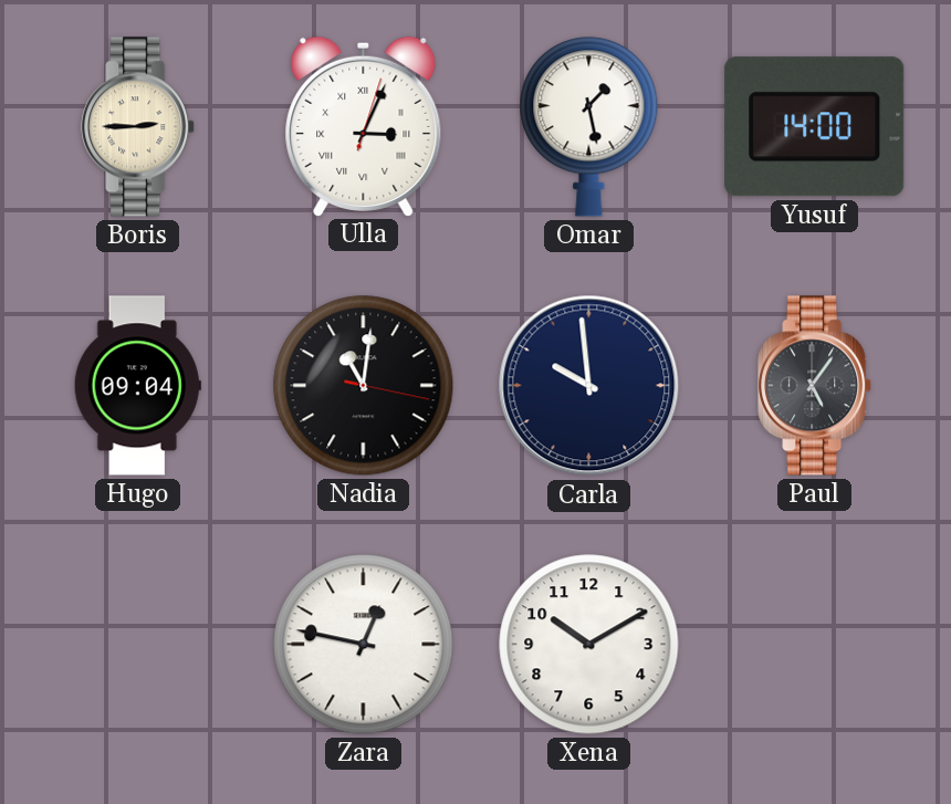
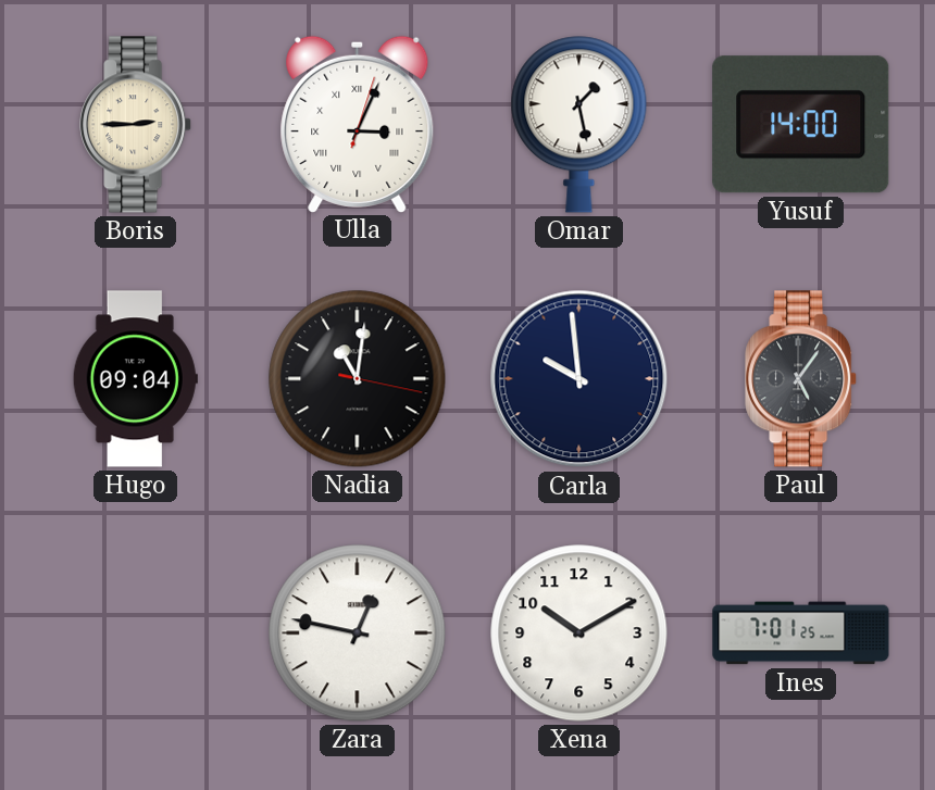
Ines: none -> 7:01 (801, 634)
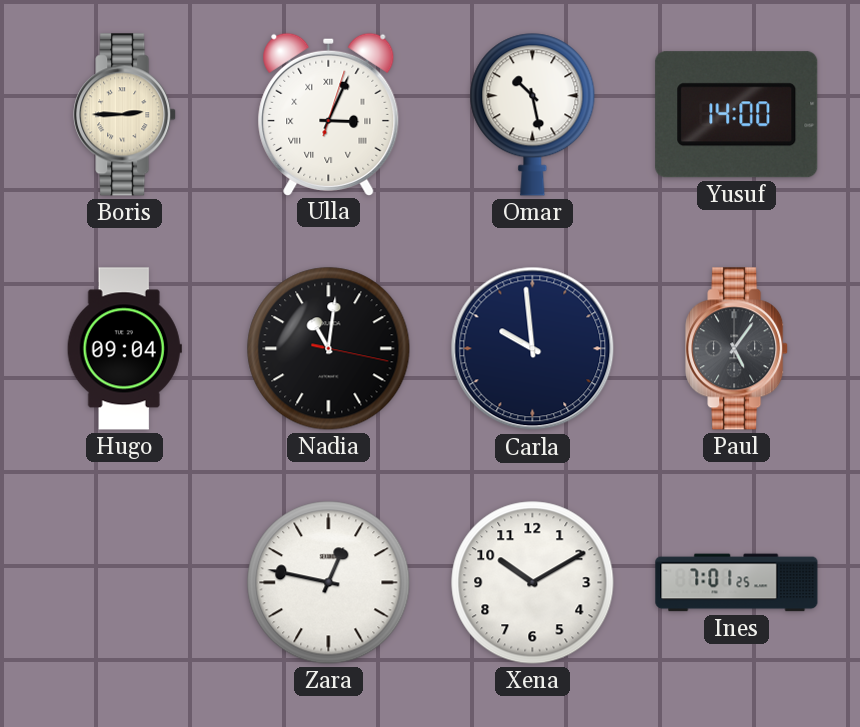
Omar: 1:28 -> 10:28 (533, 115)
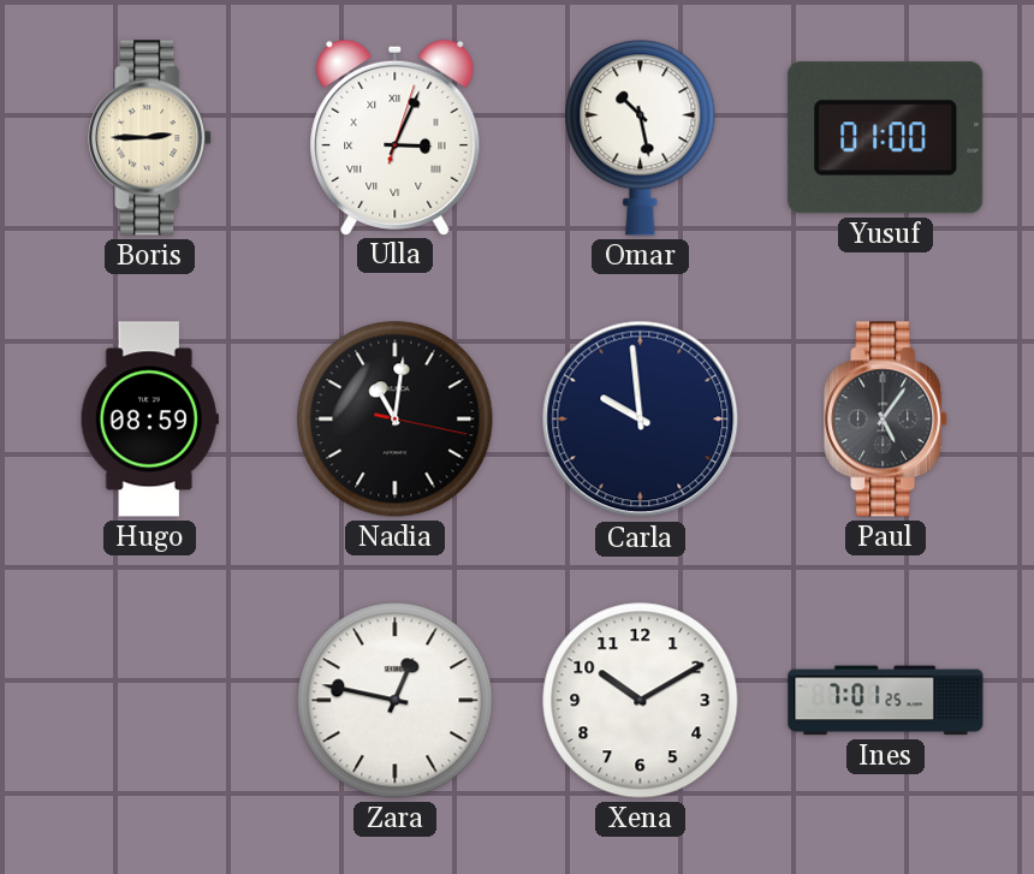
Yusuf: 14:00 -> 01:00 (886, 138)
Hugo: 09:04 -> 08:59 (149, 420)
